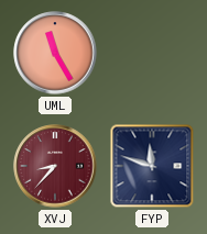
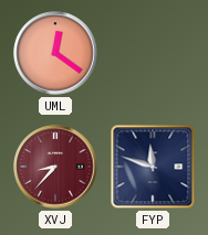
UML: 11:25 -> 12:21 (55, 53)
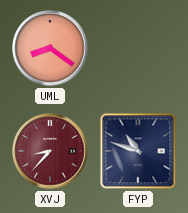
UML: 12:21 -> 8:21 (50, 48)
FYP: 11:48 -> 10:48 (138, 151)
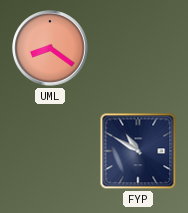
XVJ: 8:37 -> none (50, 151)
FYP: 10:48 -> 10:50 (138, 151)
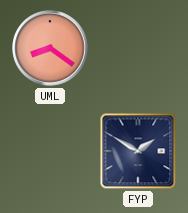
FYP: 10:50 -> 1:50 (138, 151)
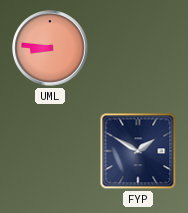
UML: 8:21 -> 8:46 (50, 48)
